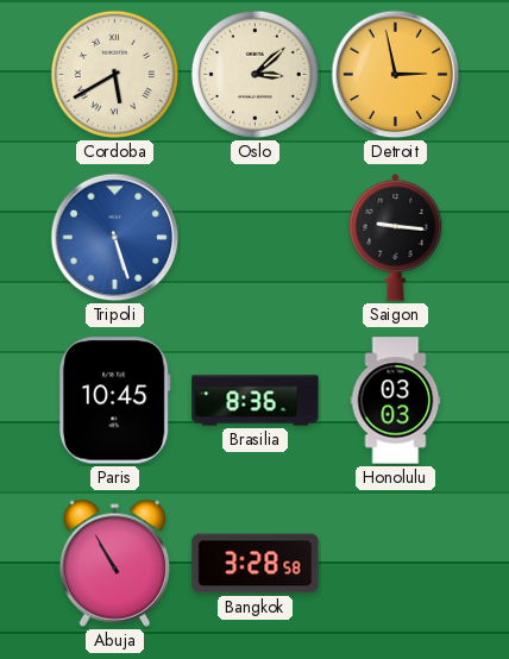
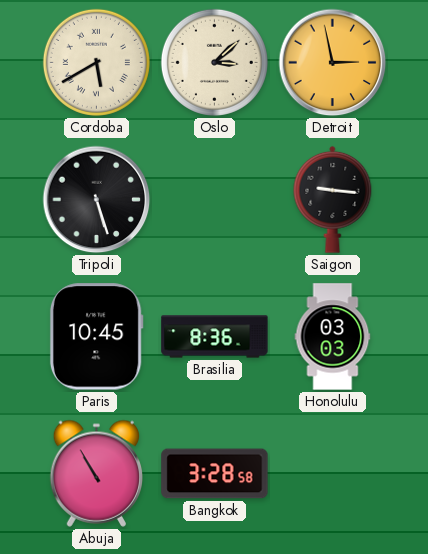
Tripoli dial: blue -> black (97, 200)
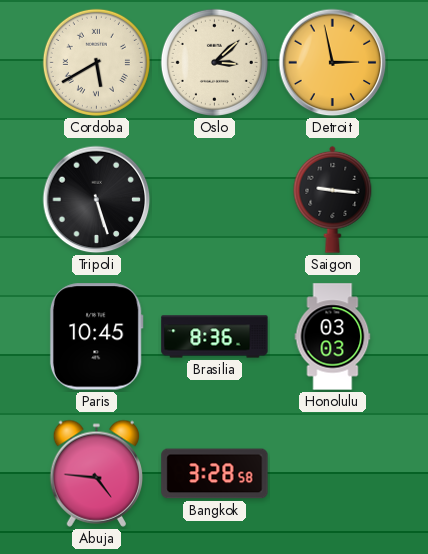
Abuja: 10:55 -> 4:46 (96, 473)
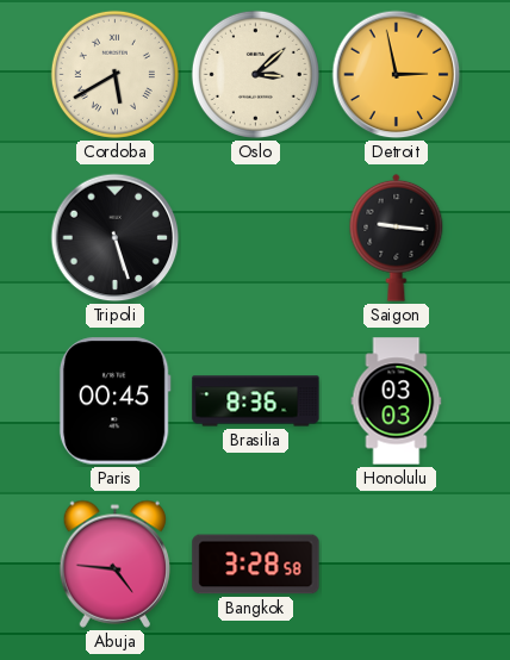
Paris: 10:45 -> 00:45 (114, 401)
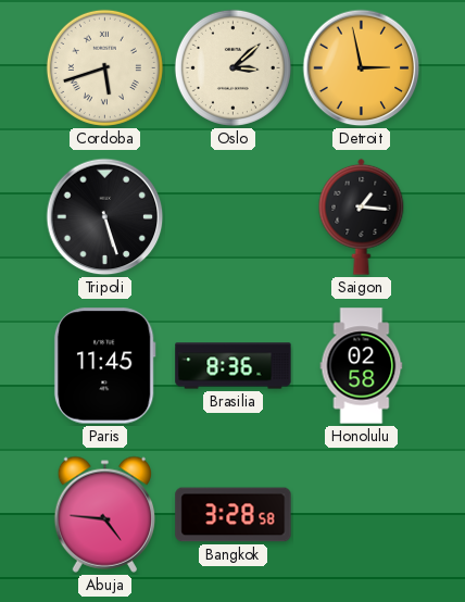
Cordoba: 5:40 -> 5:42 (104, 67)
Saigon: 9:16 -> 1:16 (362, 216)
Paris: 00:45 -> 11:45 (104, 366)
Honolulu: 03:03 -> 02:58 (362, 366)
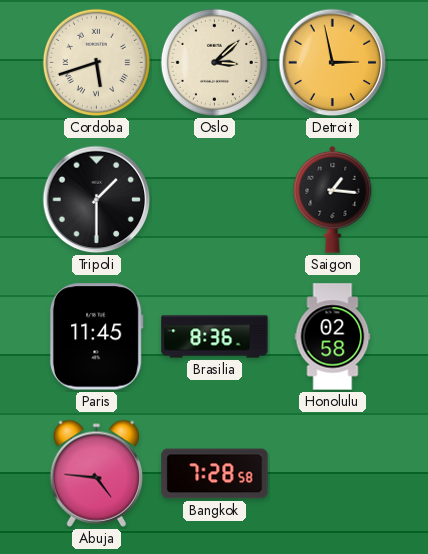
Tripoli: 5:27 -> 1:30 (97, 200)
Bangkok: 3:28 -> 7:28 (215, 474)
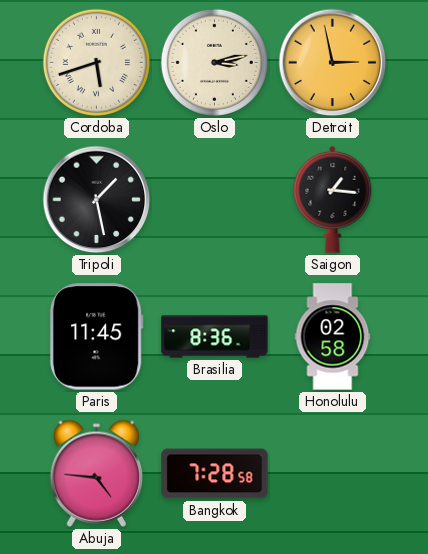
Oslo: 3:08 -> 3:13 (214, 62)
Tripoli: 1:30 -> 1:28 (97, 200)
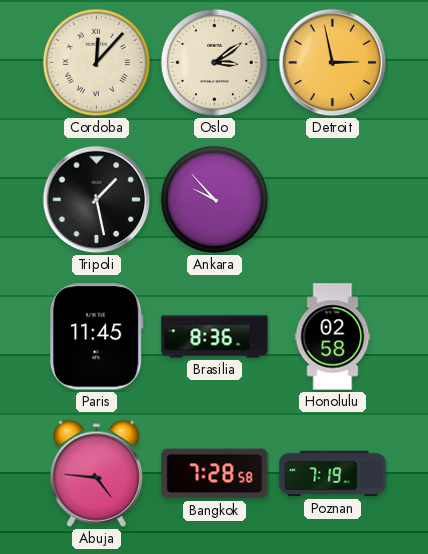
Cordoba: 5:42 -> 12:07 (96, 62)
Oslo: 3:13 -> 3:09 (214, 62)
Ankara: none -> 9:53 (214, 199)
Saigon: 1:16 -> none (333, 199)
Poznan: none -> 7:19 (333, 474)
